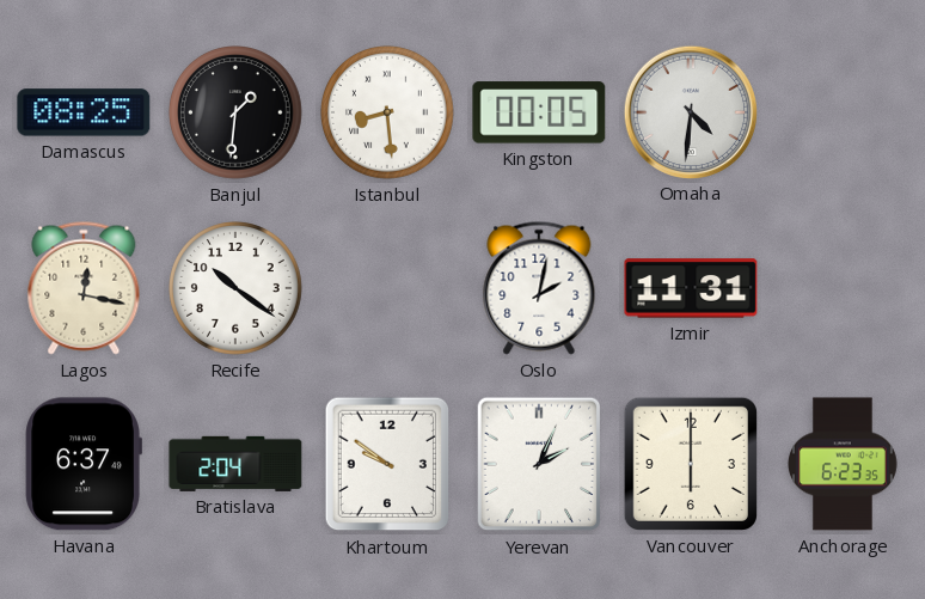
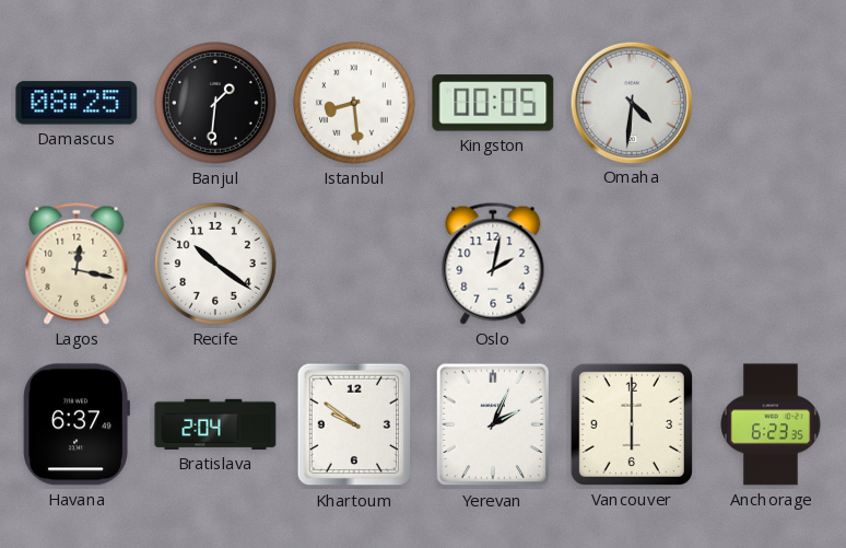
Izmir: 11:31 -> none (691, 288)
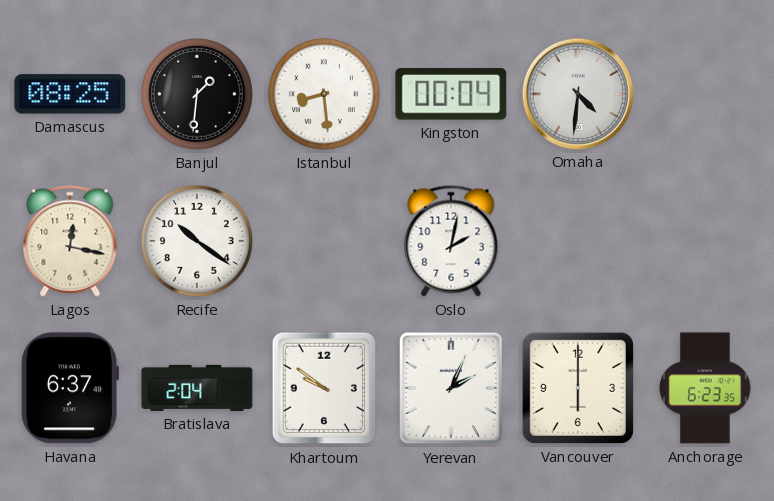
Kingston: 00:05 -> 00:04 (451, 94)
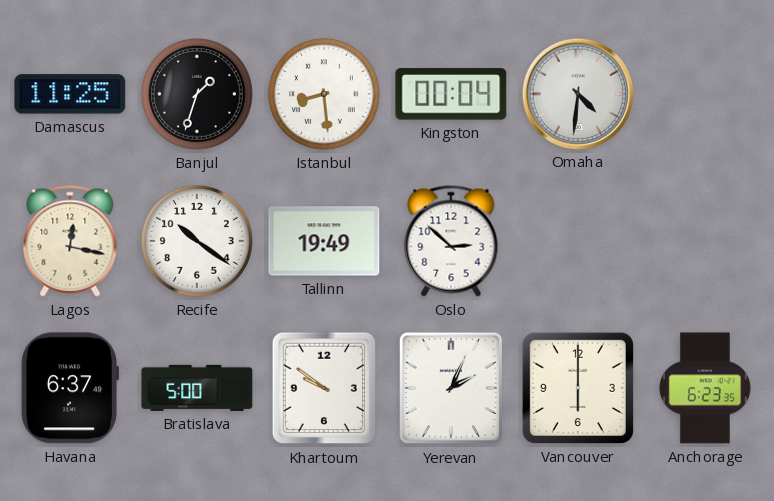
Damascus: 08:25 -> 11:25 (70, 94)
Banjul: 1:31 -> 1:33 (198, 95)
Tallinn: none -> 19:49 (324, 241)
Oslo: 2:02 -> 2:52 (451, 241)
Bratislava: 2:04 -> 5:00 (197, 388)
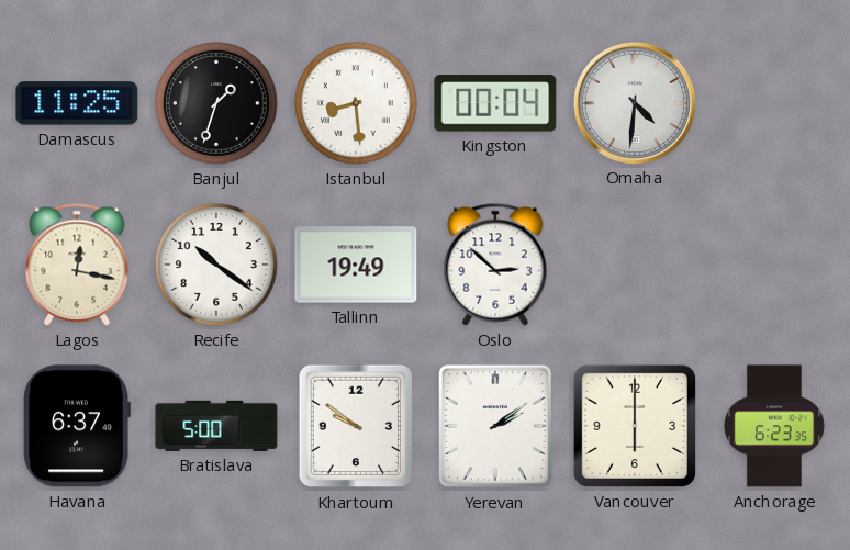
Yerevan: 2:04 -> 2:09 (495, 426)
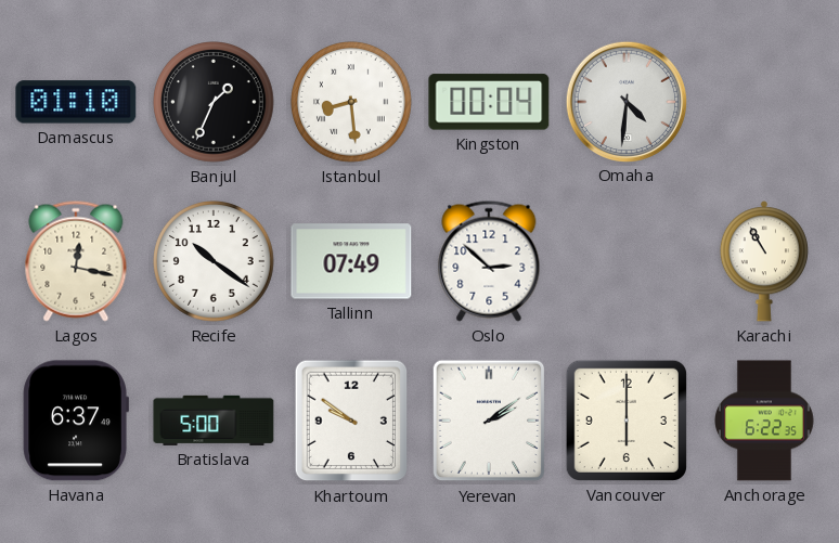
Damascus: 11:25 -> 01:10 (76, 102)
Banjul: 1:33 -> 1:34 (215, 103)
Tallinn: 19:49 -> 07:49 (351, 261)
Karachi: none -> 10:55 (764, 261)
Anchorage: 6:23 -> 6:22 (765, 421)
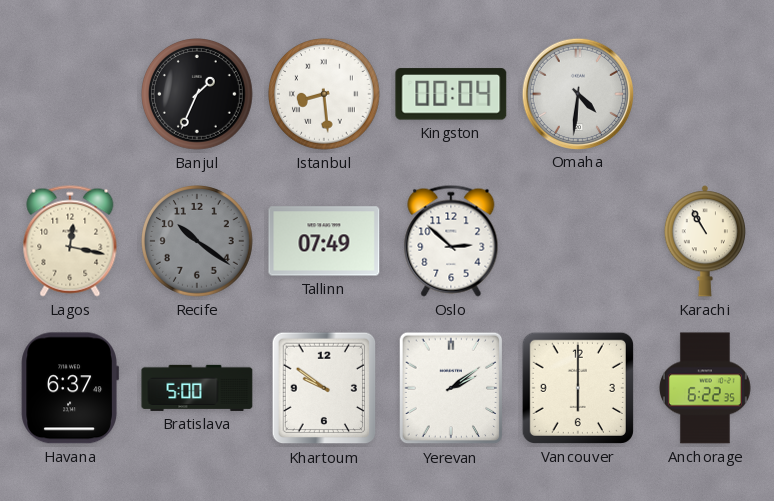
Damascus: 01:10 -> none (76, 102)
Recife dial: white -> grey (198, 242)
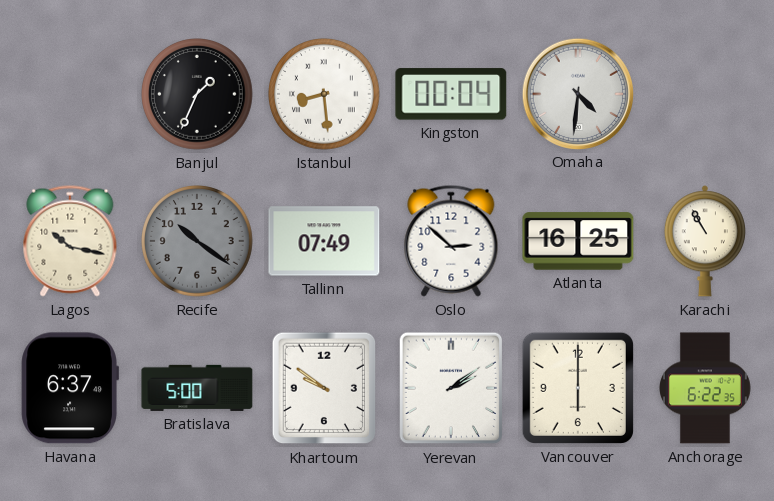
Lagos: 12:17 -> 10:17 (70, 241)
Atlanta: none -> 16:25 (578, 241)
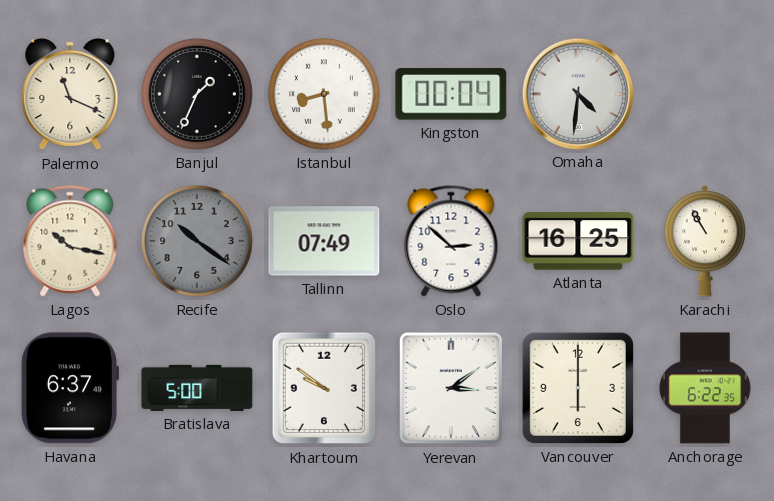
Palermo: none -> 11:19 (70, 94)
Yerevan: 2:09 -> 3:09 (451, 388)
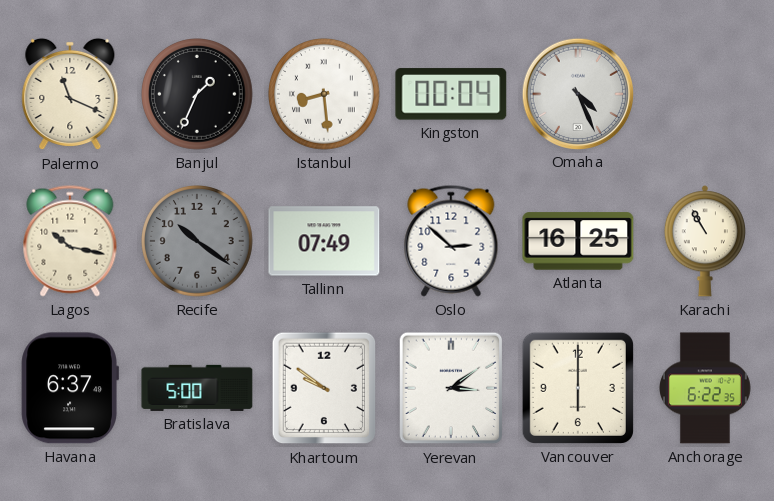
Omaha: 4:31 -> 4:26 (577, 93)
